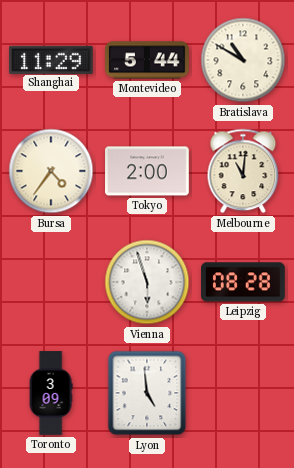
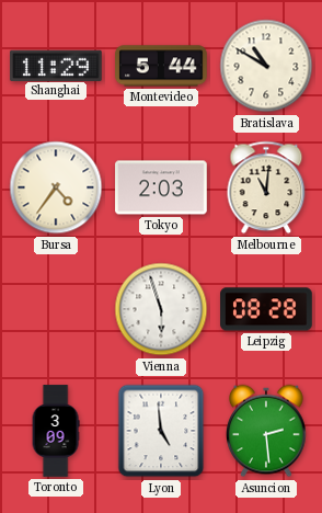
Tokyo: 2:00 -> 2:03 (161, 187)
Asuncion: none -> 2:29 (267, 431)
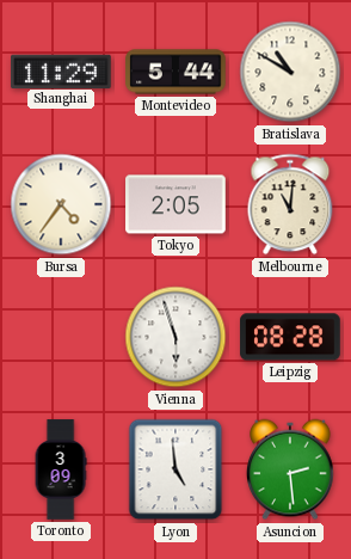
Tokyo: 2:03 -> 2:05 (176, 204)
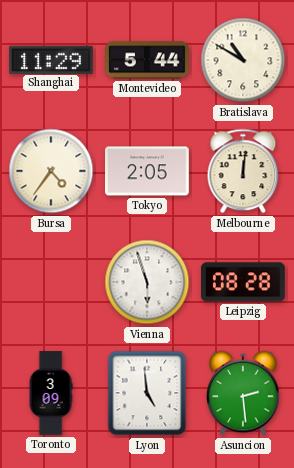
Melbourne: 11:01 -> 12:01 (243, 171)
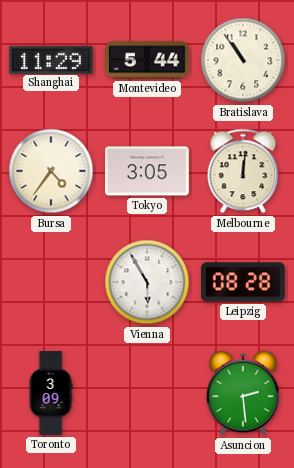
Bratislava: 10:50 -> 10:54 (243, 60)
Tokyo: 2:05 -> 3:05 (147, 171)
Vienna: 5:57 -> 5:55 (147, 282)
Lyon: 4:59 -> none (147, 393)
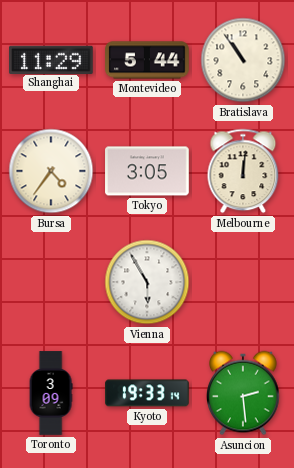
Leipzig: 08:28 -> none (243, 282)
Kyoto: none -> 19:33 (147, 393)
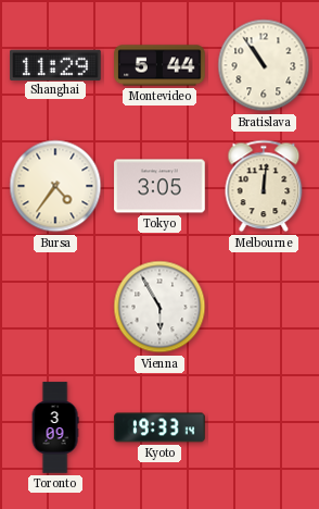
Asuncion: 2:29 -> none (244, 393)
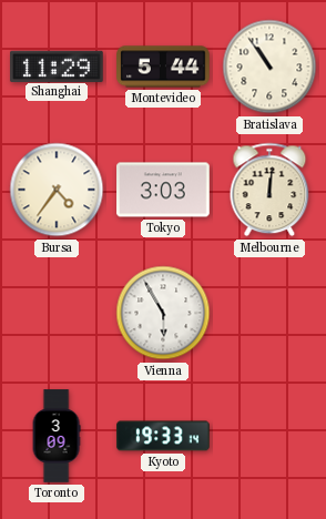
Tokyo: 3:05 -> 3:03 (163, 190)
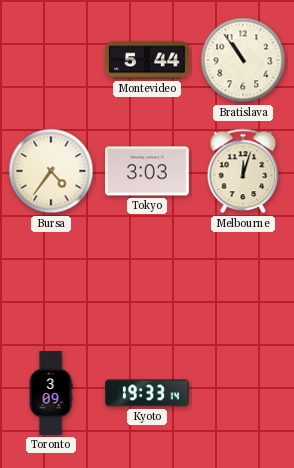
Shanghai: 11:29 -> none (57, 65)
Melbourne: 12:01 -> 12:03 (243, 171)
Vienna: 5:55 -> none (163, 313)
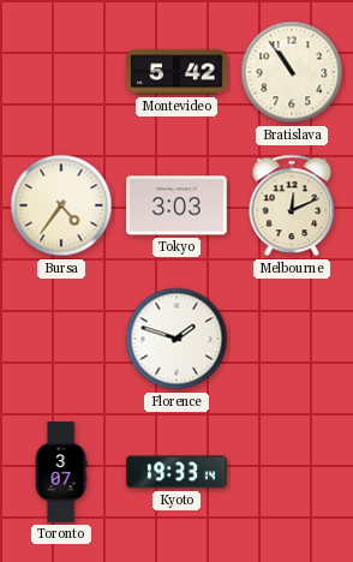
Montevideo: 5:44 -> 5:42 (176, 72)
Melbourne: 12:03 -> 12:11 (292, 205)
Florence: none -> 1:48 (176, 339)
Toronto: 3:09 -> 3:07 (61, 472)
